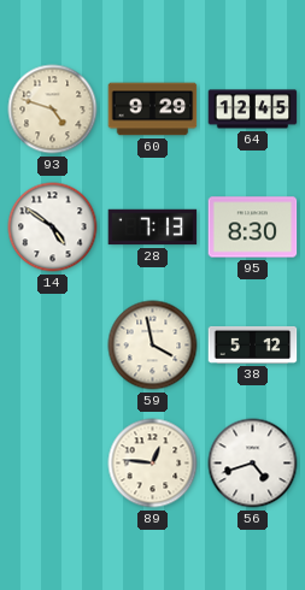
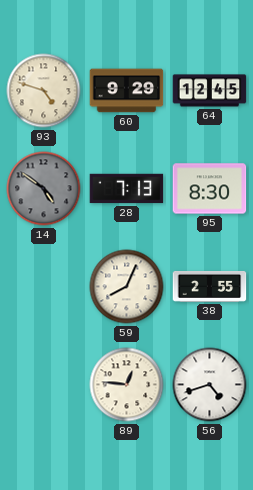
14 dial: white -> grey (44, 189)
59: 3:58 -> 8:04 (127, 287)
38: 5:12 -> 2:55 (210, 286)
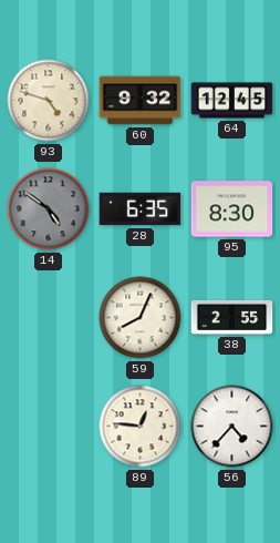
60: 9:29 -> 9:32 (141, 101)
28: 7:13 -> 6:35 (141, 209)
56: 4:42 -> 4:37 (232, 427)
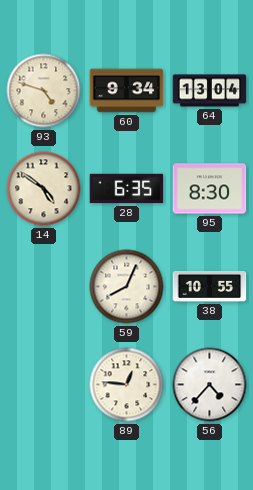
60: 9:32 -> 9:34 (127, 91)
64: 12:45 -> 13:04 (210, 91)
14 dial: grey -> cream (44, 189)
38: 2:55 -> 10:55 (210, 286)
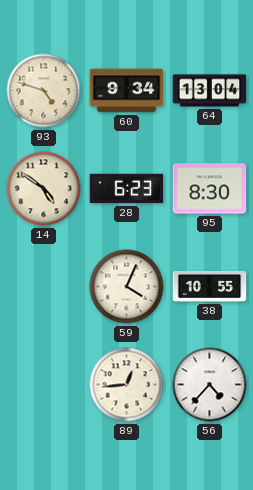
28: 6:35 -> 6:23 (127, 189)
59: 8:04 -> 4:04 (127, 287)
89: 12:46 -> 12:44 (127, 385)
